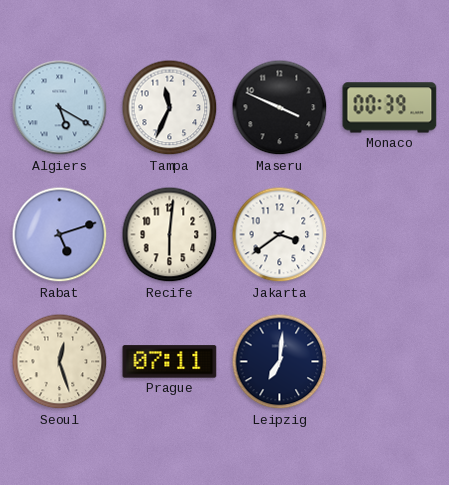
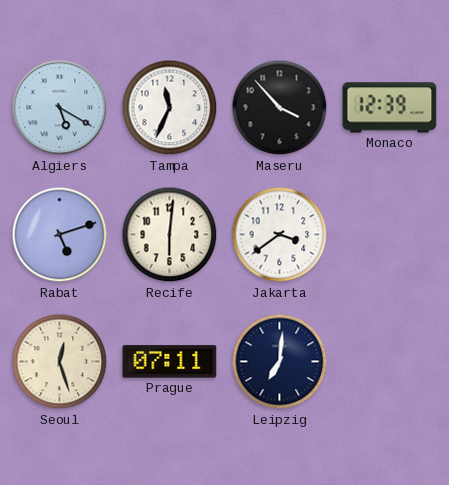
Maseru: 3:49 -> 3:53 (280, 108)
Monaco: 00:39 -> 12:39 (390, 108)
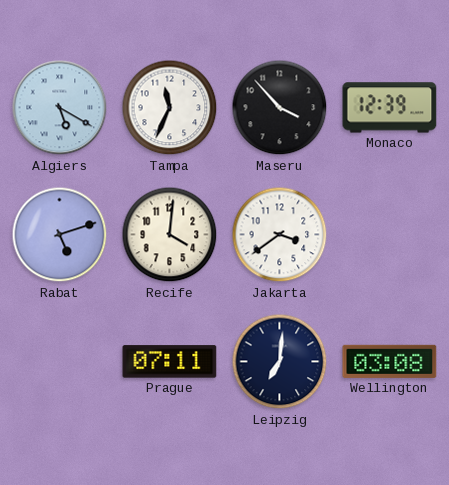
Recife: 6:01 -> 4:01 (170, 235)
Seoul: 12:27 -> none (60, 362)
Wellington: none -> 03:08 (390, 361)
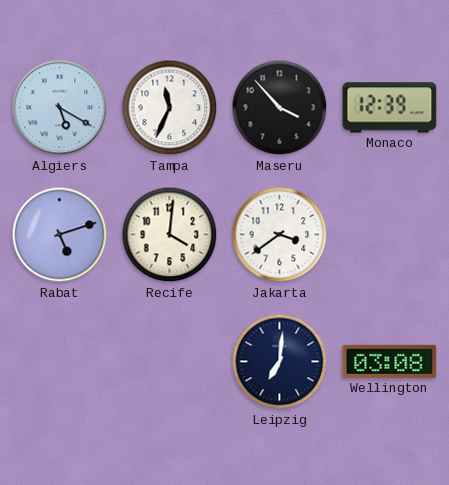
Prague: 07:11 -> none (170, 362)
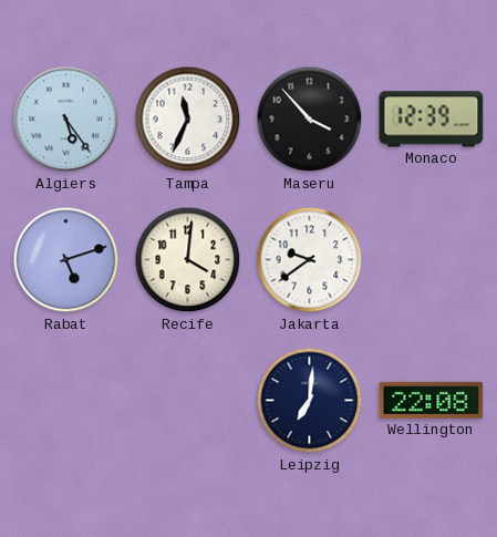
Algiers: 5:20 -> 5:24 (66, 120)
Jakarta: 3:39 -> 9:39 (310, 260)
Wellington: 03:08 -> 22:08 (432, 400)
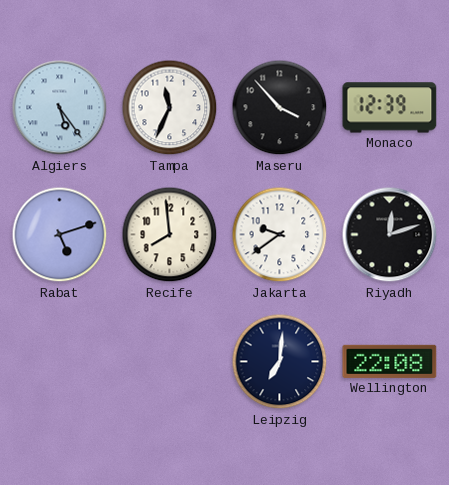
Recife: 4:01 -> 7:59 (170, 235)
Riyadh: none -> 12:12 (390, 235)
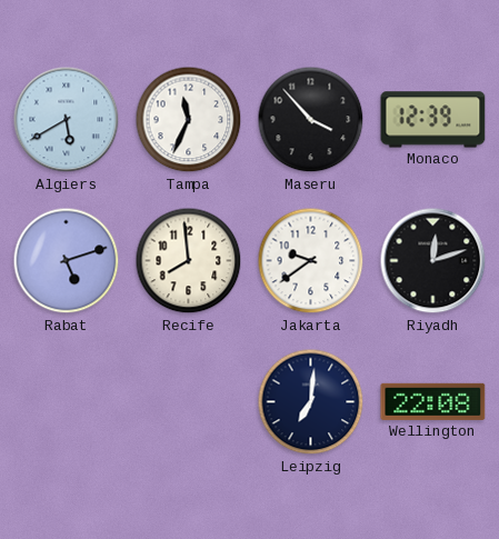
Algiers: 5:24 -> 5:40 (67, 120)
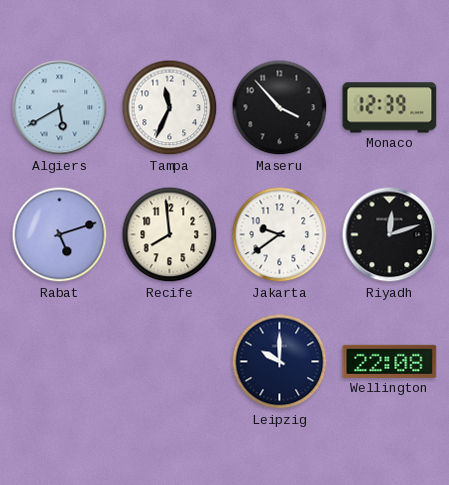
Leipzig: 7:01 -> 10:00 (280, 362)
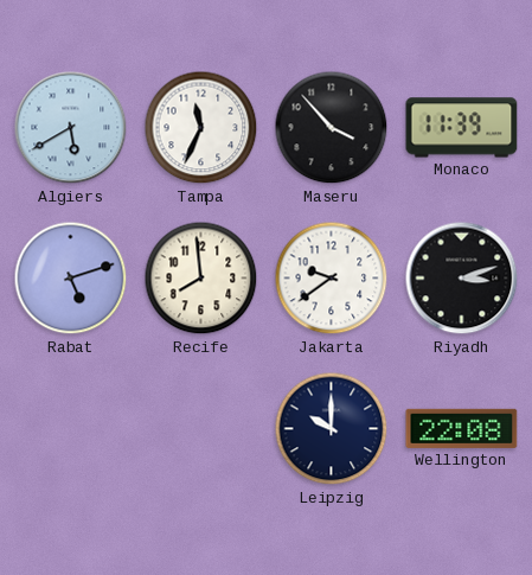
Monaco: 12:39 -> 11:39 (462, 128)
Riyadh: 12:12 -> 3:12 (462, 279)
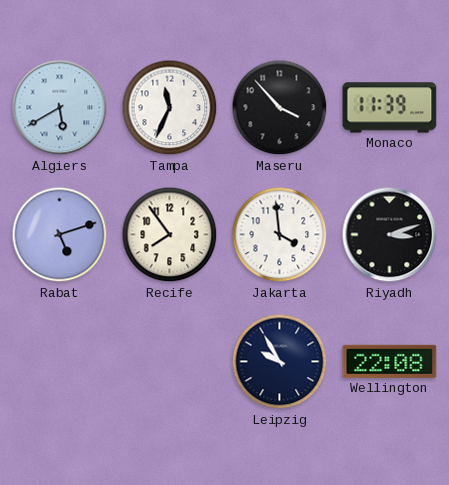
Recife: 7:59 -> 7:54 (170, 235)
Jakarta: 9:39 -> 3:59 (280, 235)
Leipzig: 10:00 -> 9:55 (280, 362)
